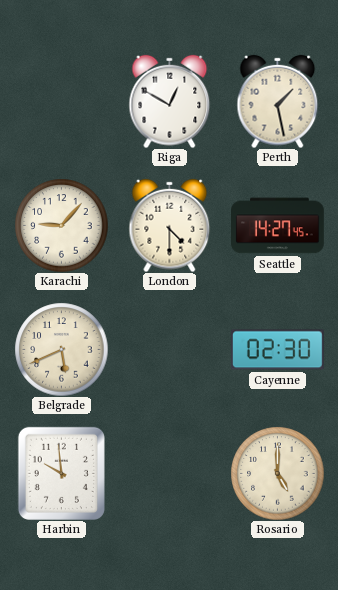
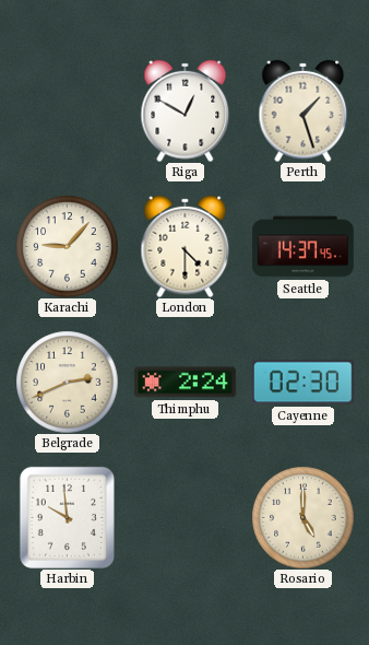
Perth: 1:28 -> 1:27 (303, 110)
Seattle: 14:27 -> 14:37 (303, 247)
Belgrade: 5:41 -> 2:41 (67, 382)
Thimphu: none -> 2:24 (186, 383)
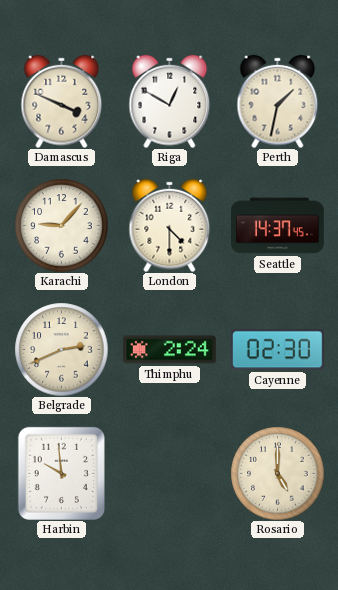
Damascus: none -> 3:49 (62, 101)
Perth: 1:27 -> 1:32 (278, 101)
